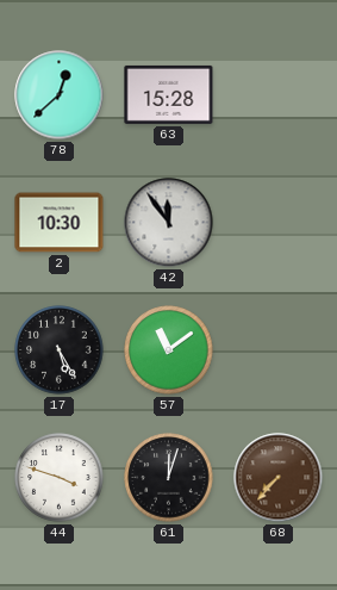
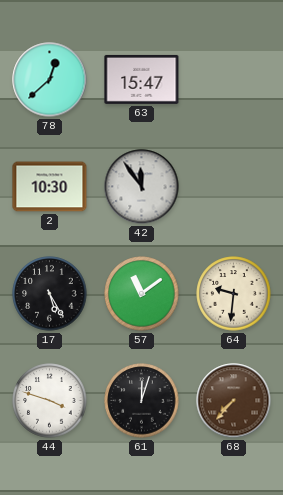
63: 15:28 -> 15:47 (142, 79)
64: none -> 9:31 (234, 294)
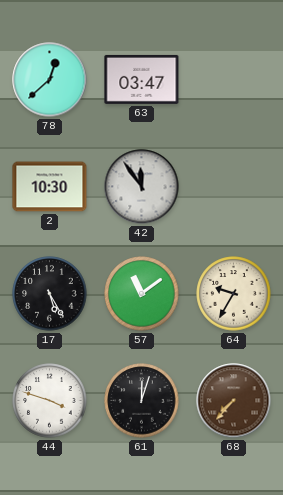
63: 15:47 -> 03:47 (142, 79)
64: 9:31 -> 9:35 (234, 294)
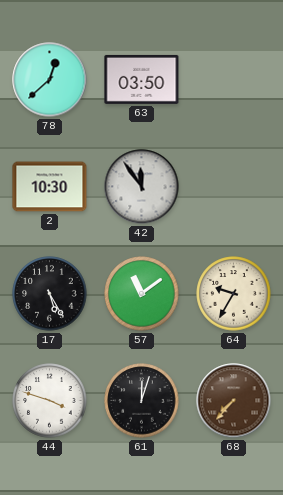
63: 03:47 -> 03:50 (142, 79)
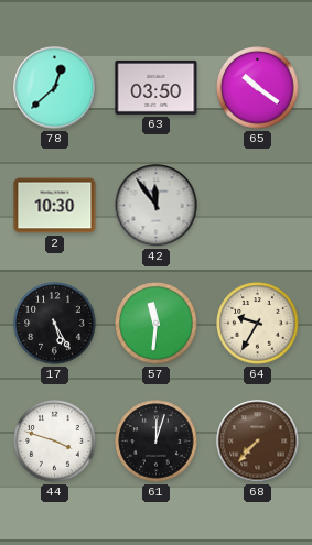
65: none -> 10:21 (258, 88)
57: 11:09 -> 11:31 (157, 324)
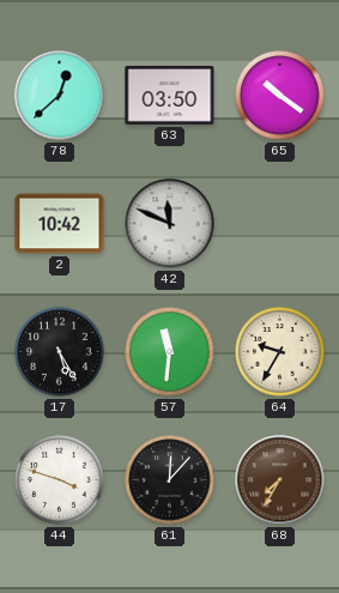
2: 10:30 -> 10:42 (60, 224)
42: 11:54 -> 11:49 (170, 224)
61: 12:03 -> 12:07 (170, 480)
68: 7:37 -> 7:35 (280, 480)
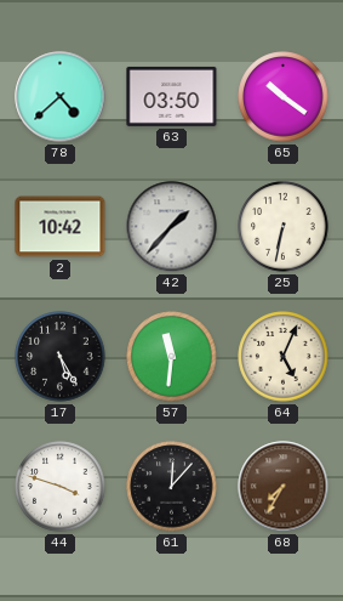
78: 12:38 -> 4:38 (61, 97)
42: 11:49 -> 1:37 (172, 227)
25: none -> 6:32 (284, 227)
64: 9:35 -> 5:04 (284, 357)
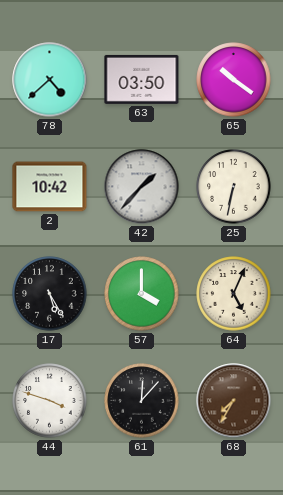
57: 11:31 -> 4:00 (142, 294)
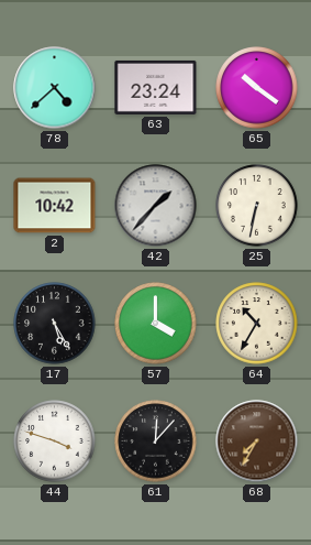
63: 03:50 -> 23:24 (156, 87)
64: 5:04 -> 10:35 (257, 324)
